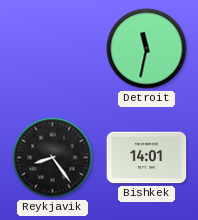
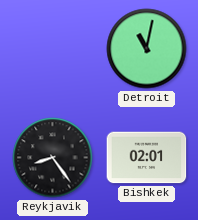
Detroit: 11:32 -> 11:02 (147, 49)
Bishkek: 14:01 -> 02:01 (147, 158)
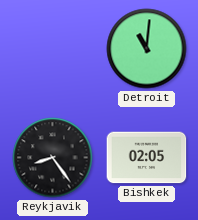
Detroit: 11:02 -> 11:01 (147, 49)
Bishkek: 02:01 -> 02:05 (147, 158)
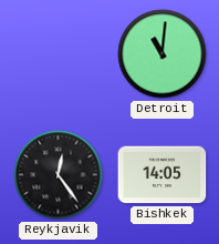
Reykjavik: 8:24 -> 12:24 (59, 175)
Bishkek: 02:05 -> 14:05 (163, 175)
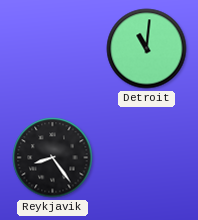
Reykjavik: 12:24 -> 8:24 (53, 158)
Bishkek: 14:05 -> none (163, 175)
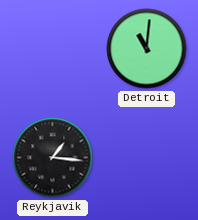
Reykjavik: 8:24 -> 1:16 (53, 158)
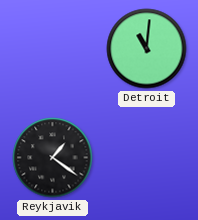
Reykjavik: 1:16 -> 1:21 (53, 158)
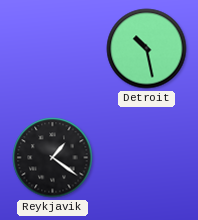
Detroit: 11:01 -> 10:28 (147, 49)
